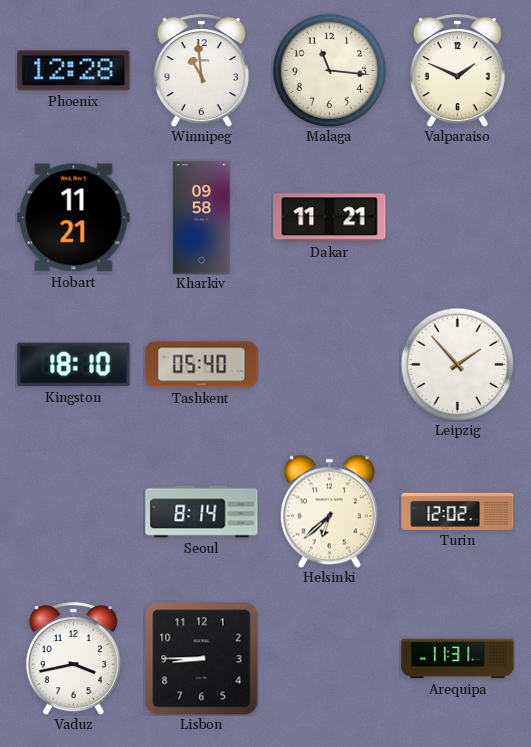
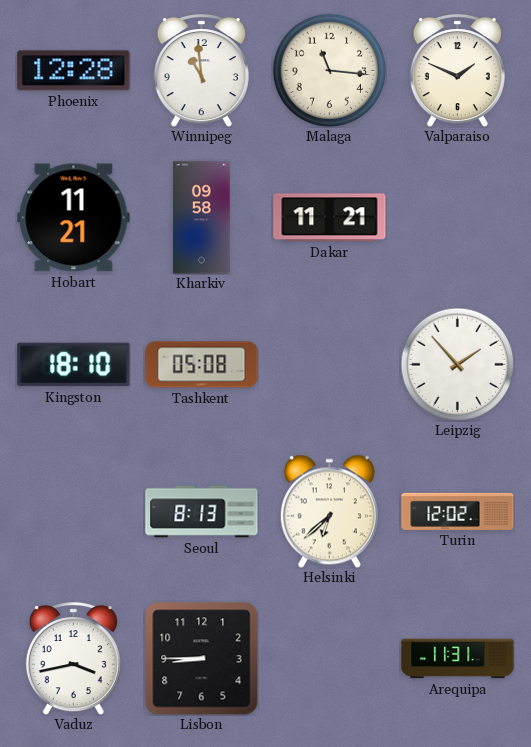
Tashkent: 05:40 -> 05:08 (202, 365)
Seoul: 8:14 -> 8:13 (202, 512)
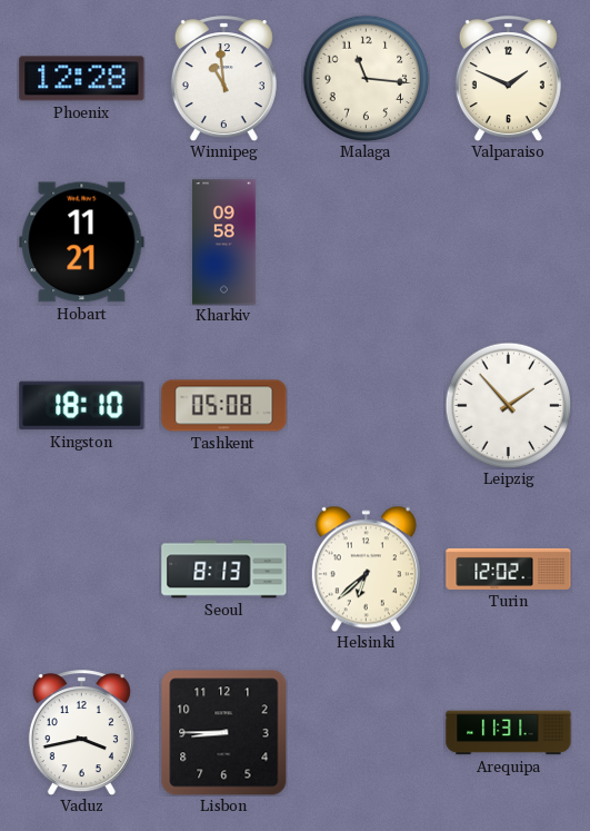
Dakar: 11:21 -> none (330, 218)
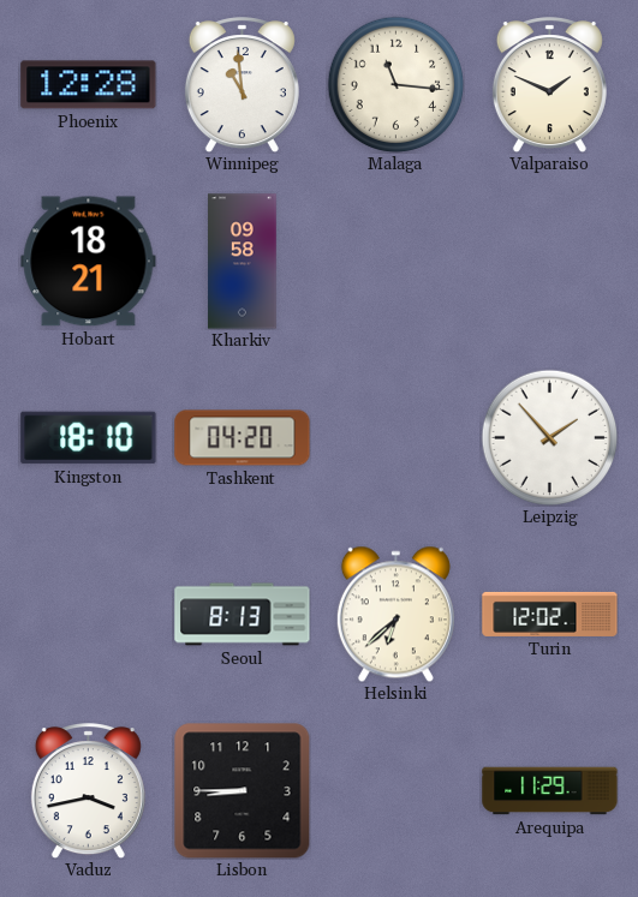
Hobart: 11:21 -> 18:21 (89, 262)
Tashkent: 05:08 -> 04:20 (243, 438)
Arequipa: 11:31 -> 11:29 (550, 791)
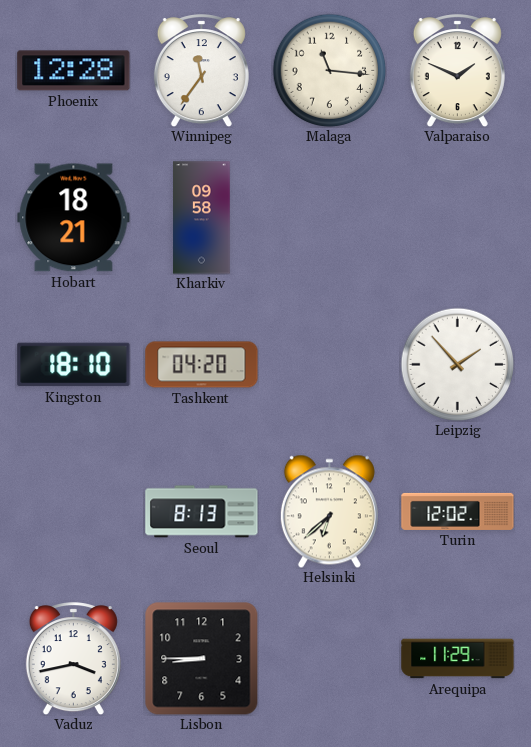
Winnipeg: 10:59 -> 11:36 (201, 71)
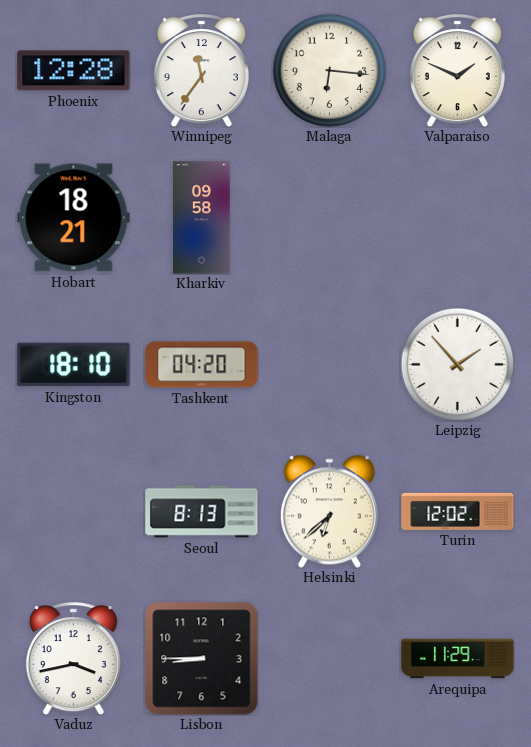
Malaga: 11:16 -> 6:16 (329, 70)
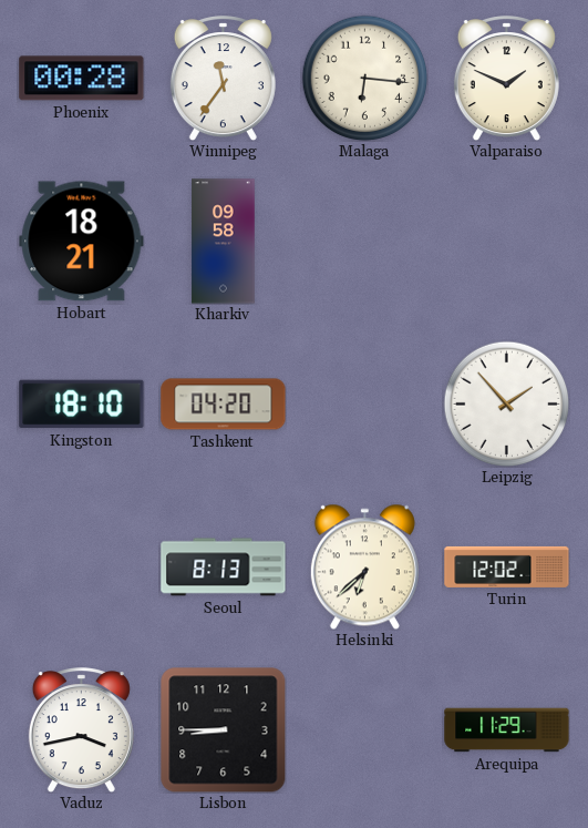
Phoenix: 12:28 -> 00:28 (82, 79)
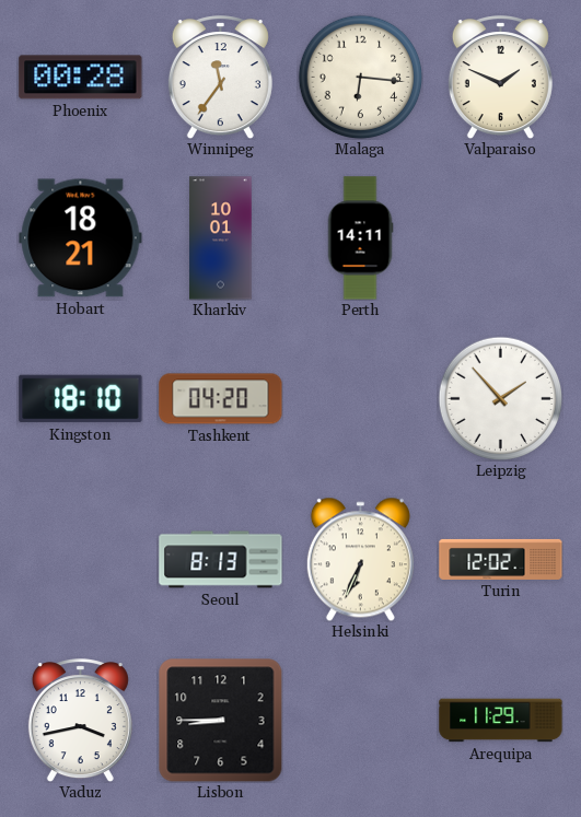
Kharkiv: 09:58 -> 10:01 (221, 238)
Perth: none -> 14:11 (360, 238)
Helsinki: 6:38 -> 6:34 (360, 559)
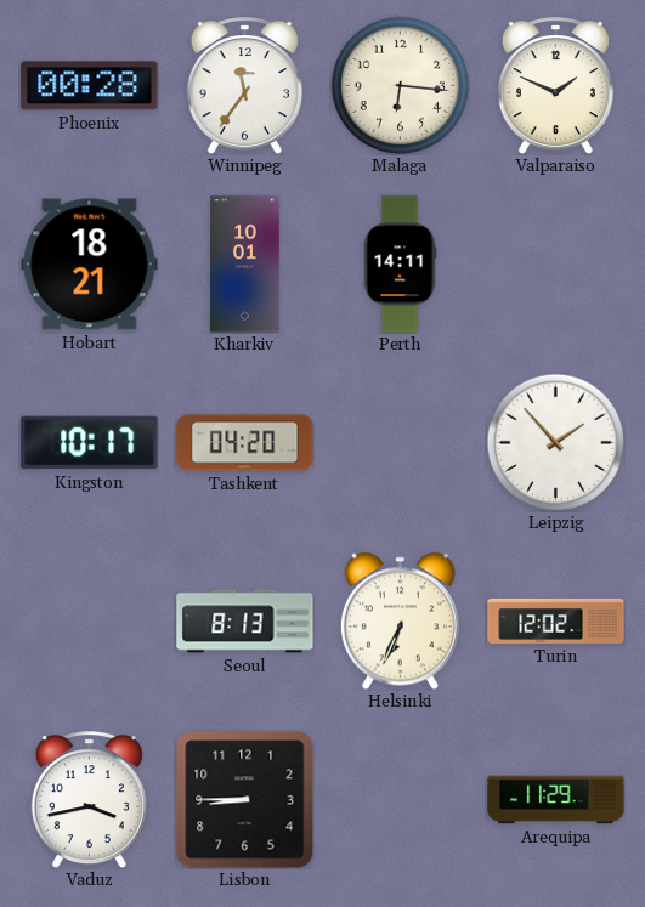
Kingston: 18:10 -> 10:17 (90, 443)
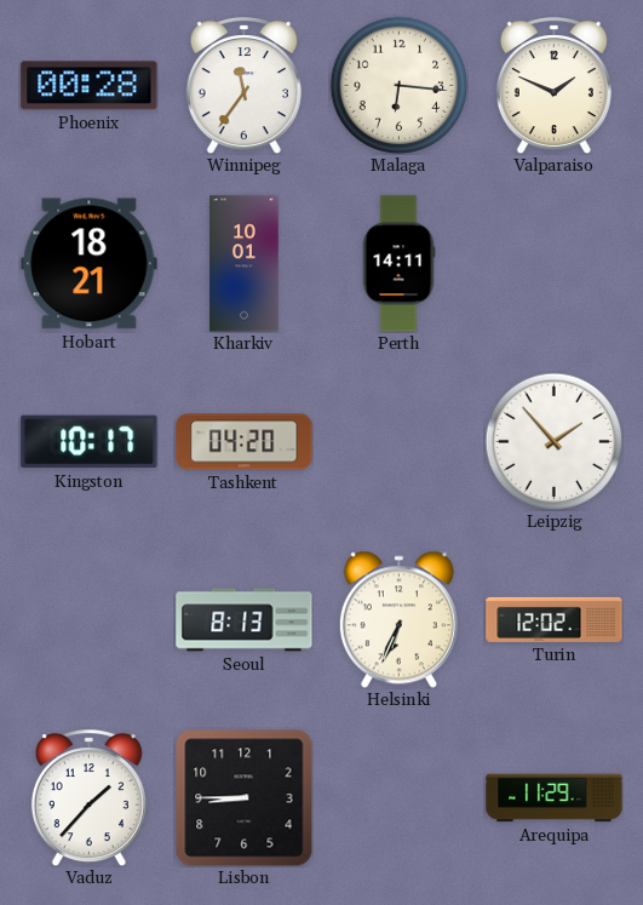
Vaduz: 3:43 -> 1:37 (88, 798)
